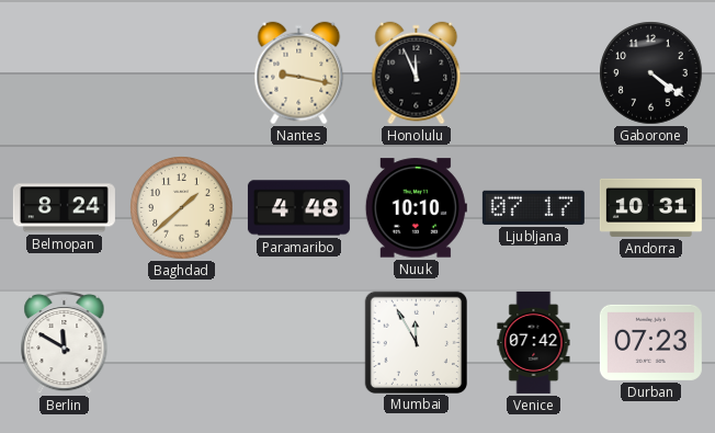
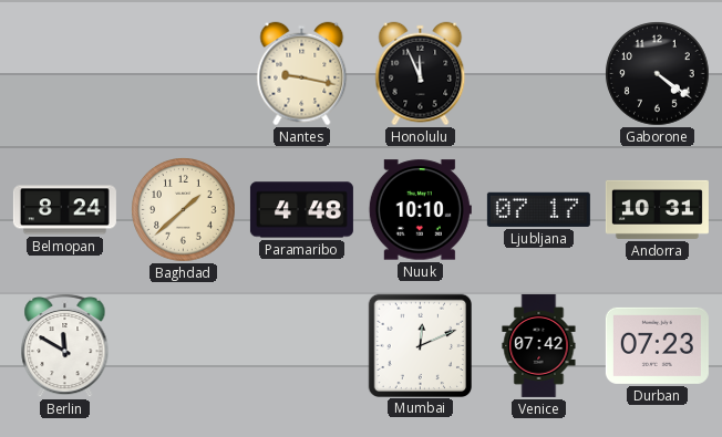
Mumbai: 11:55 -> 12:11 (420, 345)
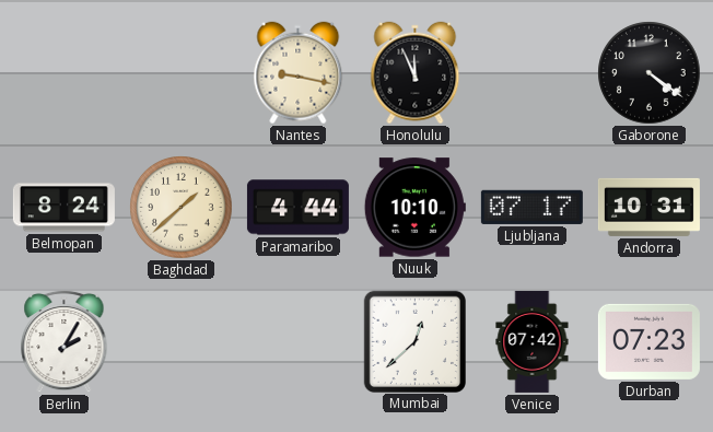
Paramaribo: 4:48 -> 4:44 (297, 208)
Berlin: 11:50 -> 2:05 (65, 341)
Mumbai: 12:11 -> 12:38 (414, 341)
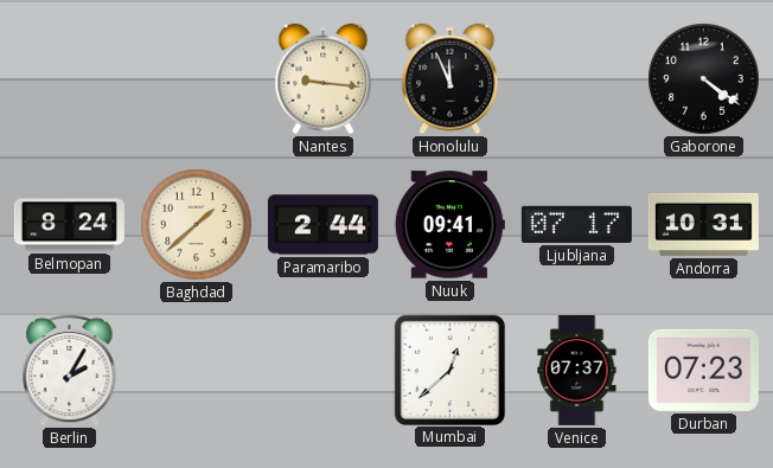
Nantes: 9:17 -> 9:16 (324, 79)
Paramaribo: 4:44 -> 2:44 (322, 225)
Nuuk: 10:10 -> 09:41 (449, 225)
Venice: 07:42 -> 07:37 (577, 370)
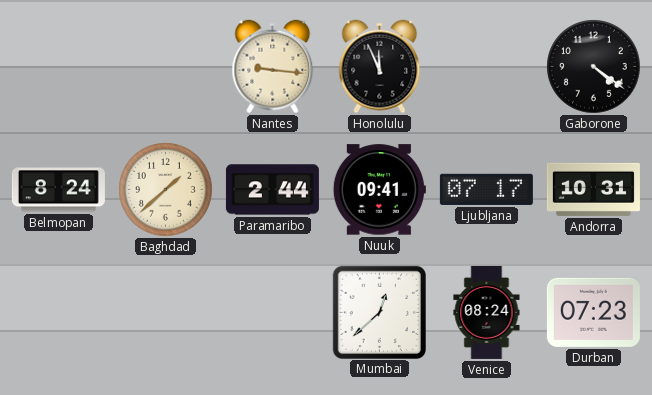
Berlin: 2:05 -> none (70, 370)
Venice: 07:37 -> 08:24 (487, 312)
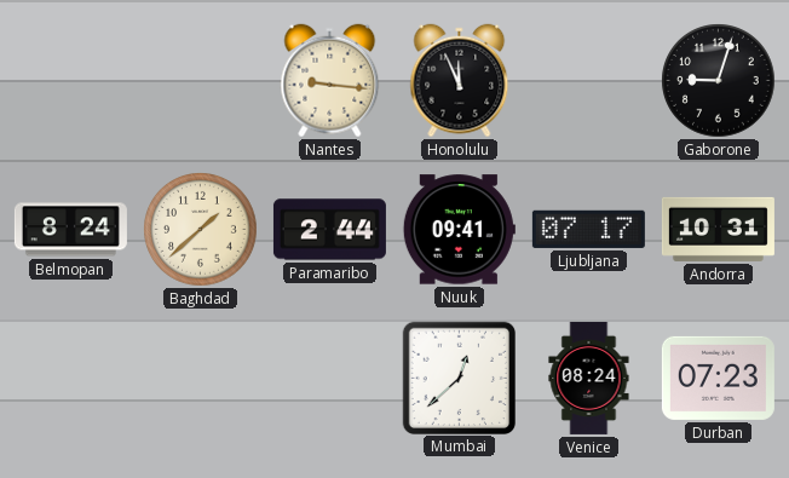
Gaborone: 4:21 -> 9:03 (719, 81)
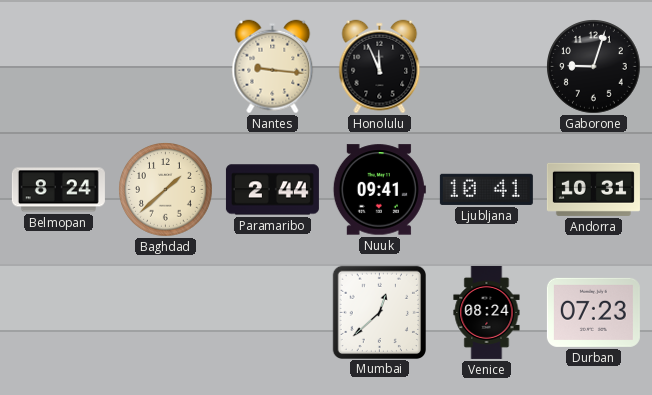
Ljubljana: 07:17 -> 10:41 (486, 189)
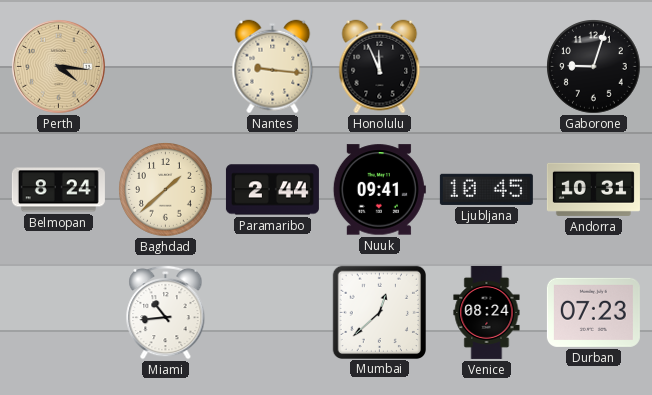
Perth: none -> 4:16 (58, 66)
Ljubljana: 10:41 -> 10:45 (486, 189)
Miami: none -> 10:44 (166, 312)
